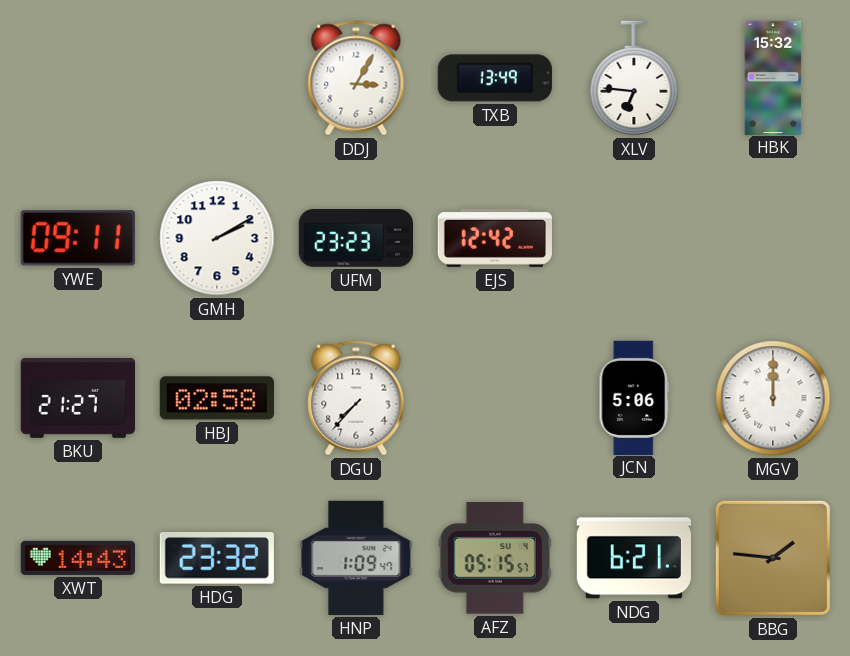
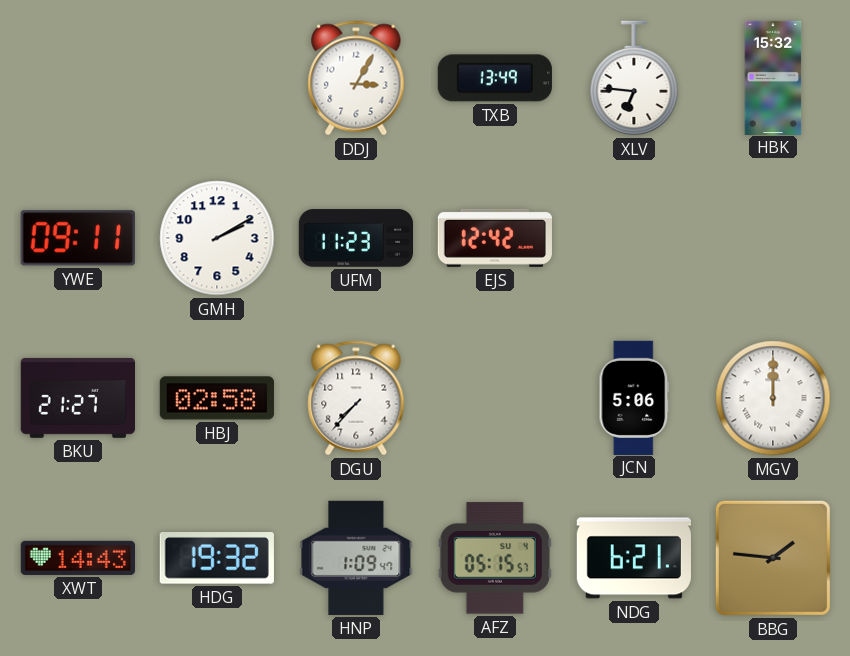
UFM: 23:23 -> 11:23 (355, 238)
HDG: 23:32 -> 19:32 (217, 558)
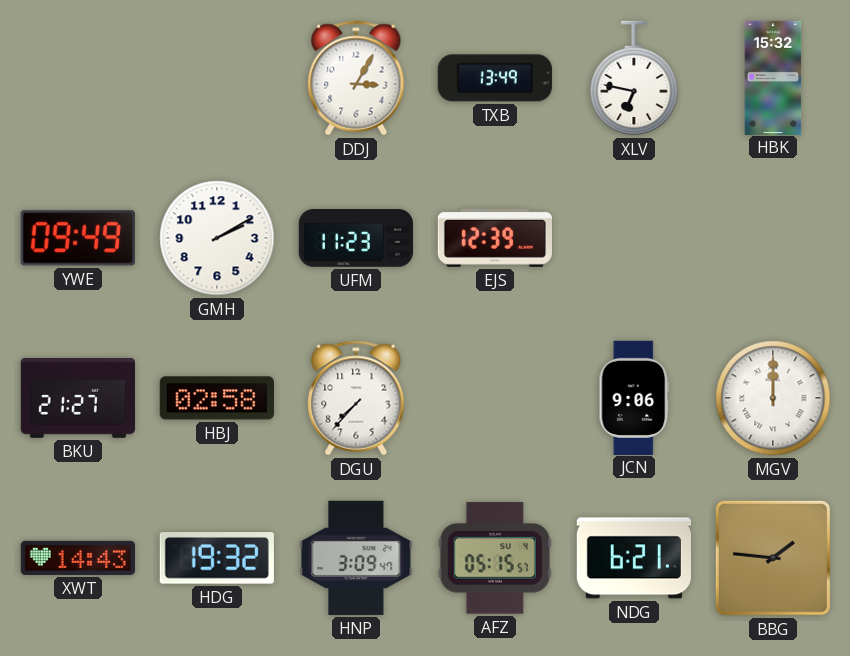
XLV: 6:46 -> 6:47 (634, 78)
YWE: 09:11 -> 09:49 (78, 238)
EJS: 12:42 -> 12:39 (495, 238)
JCN: 5:06 -> 9:06 (634, 397)
HNP: 1:09 -> 3:09 (356, 558)
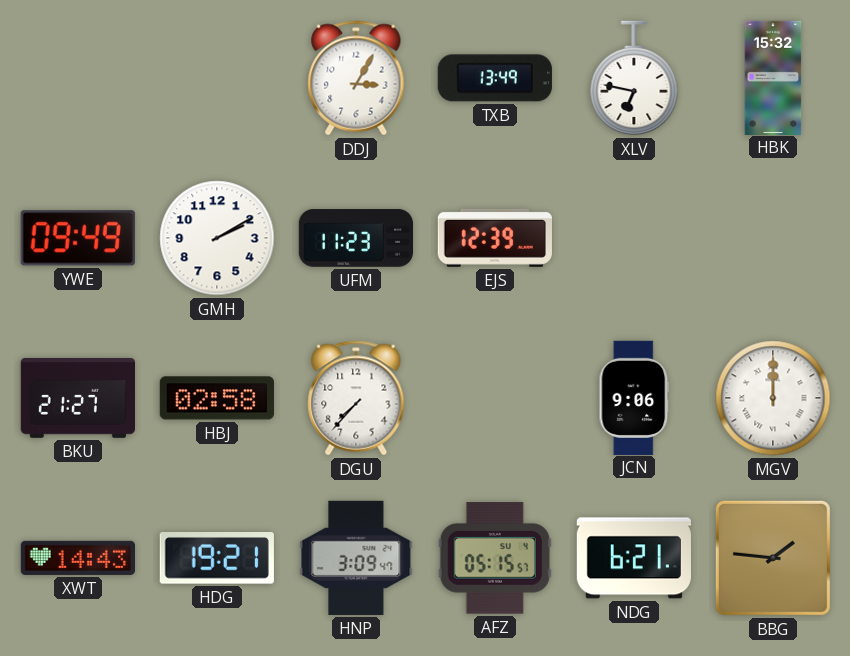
HDG: 19:32 -> 19:21 (217, 558)
